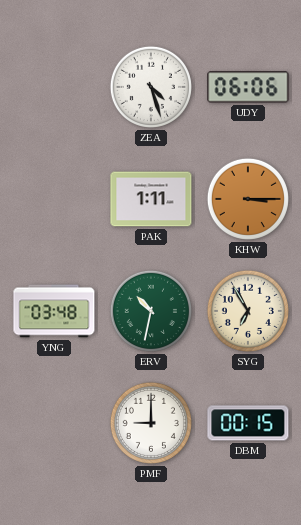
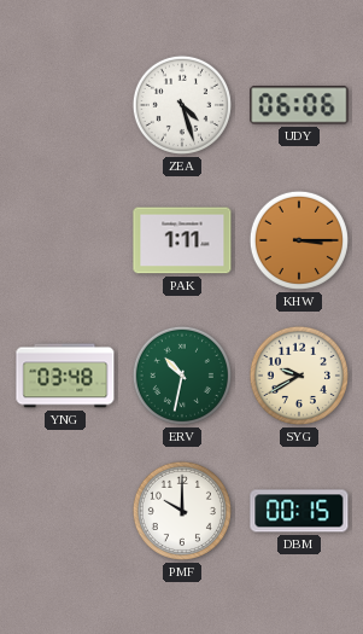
SYG: 6:55 -> 9:40 (299, 376)
PMF: 9:00 -> 10:00 (182, 511)
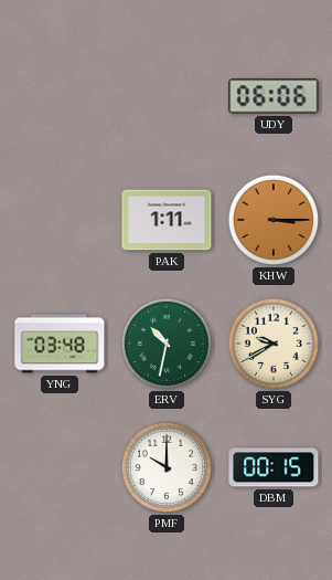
ZEA: 4:27 -> none (182, 105)
